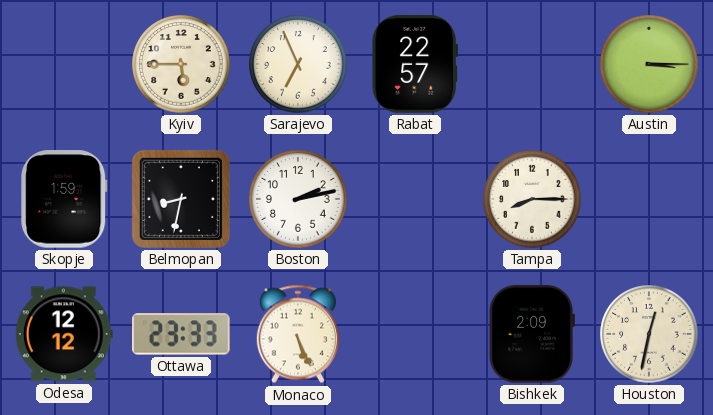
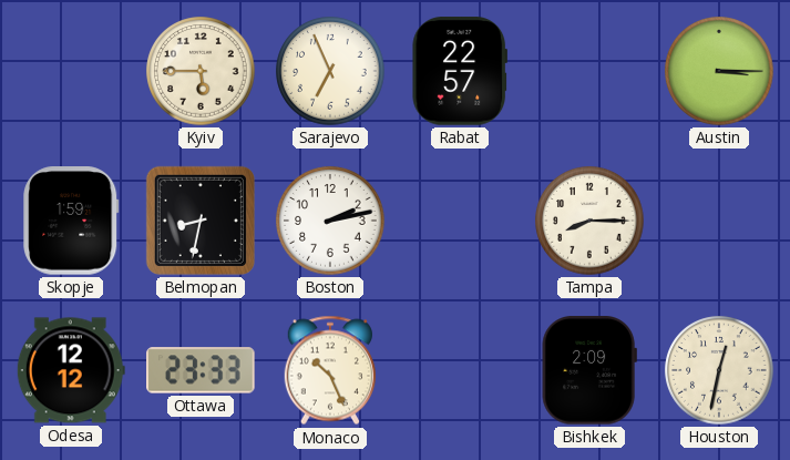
Monaco: 5:26 -> 10:26 (329, 370)
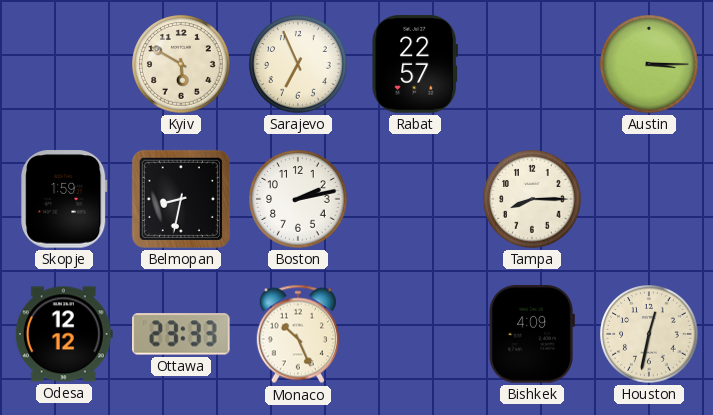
Kyiv: 5:45 -> 5:50 (181, 64)
Bishkek: 2:09 -> 4:09 (532, 334)
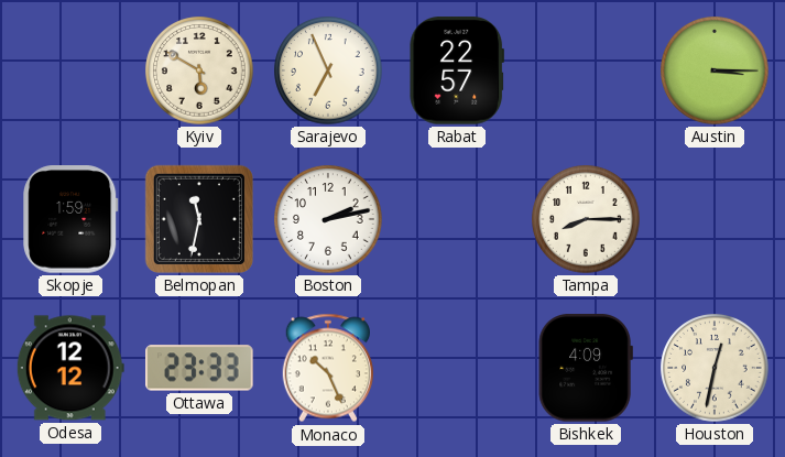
Belmopan: 8:32 -> 11:32 (199, 219)
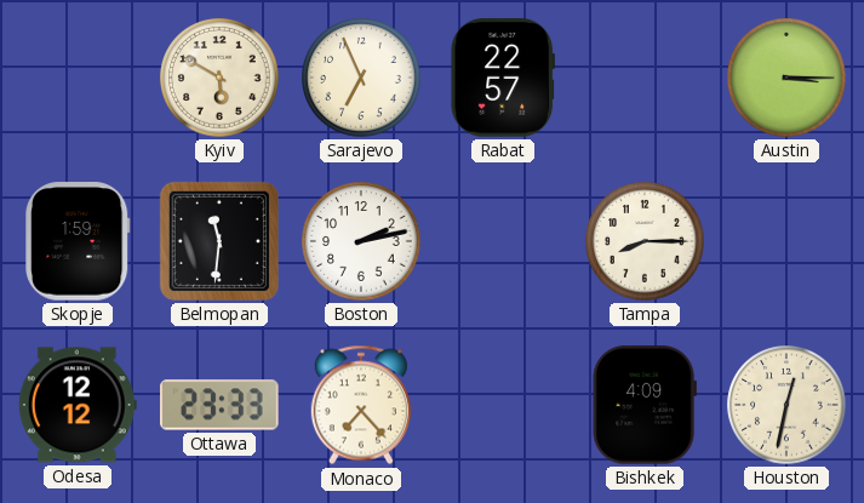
Belmopan: 11:32 -> 11:31 (219, 241)
Monaco: 10:26 -> 7:23 (360, 405)
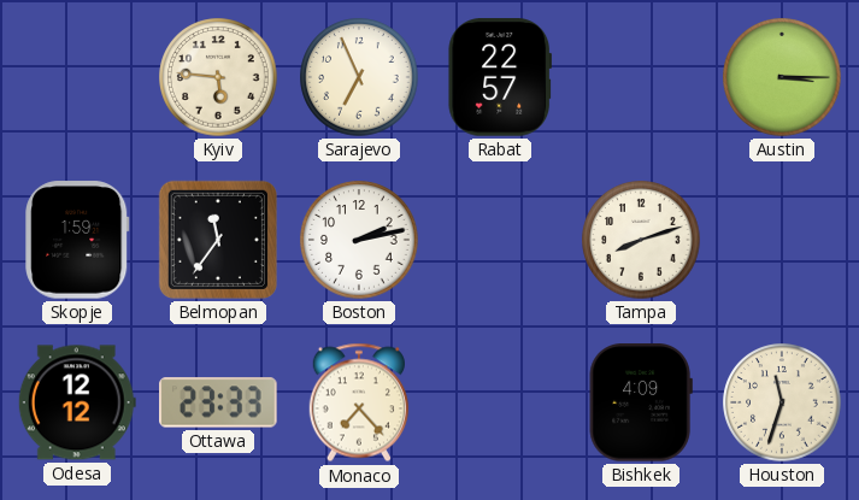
Kyiv: 5:50 -> 5:46 (218, 77)
Belmopan: 11:31 -> 11:36 (218, 240)
Tampa: 8:15 -> 8:12 (641, 240)
Houston: 12:32 -> 11:33 (782, 402)
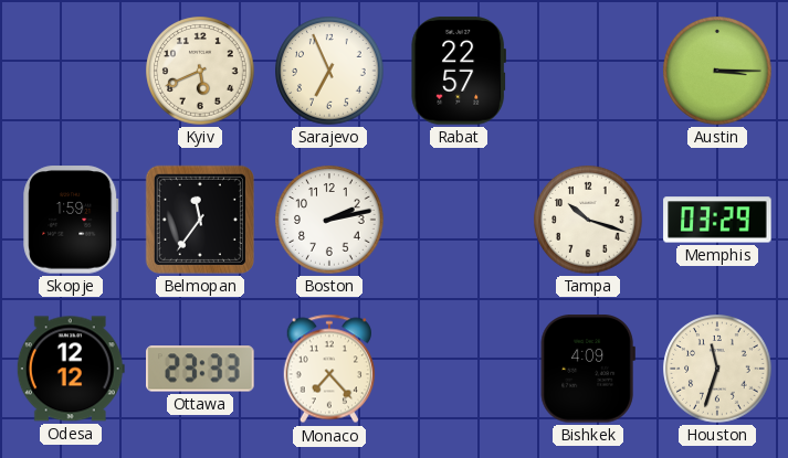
Kyiv: 5:46 -> 5:41 (200, 71)
Tampa: 8:12 -> 10:18 (588, 220)
Memphis: none -> 03:29 (717, 220)
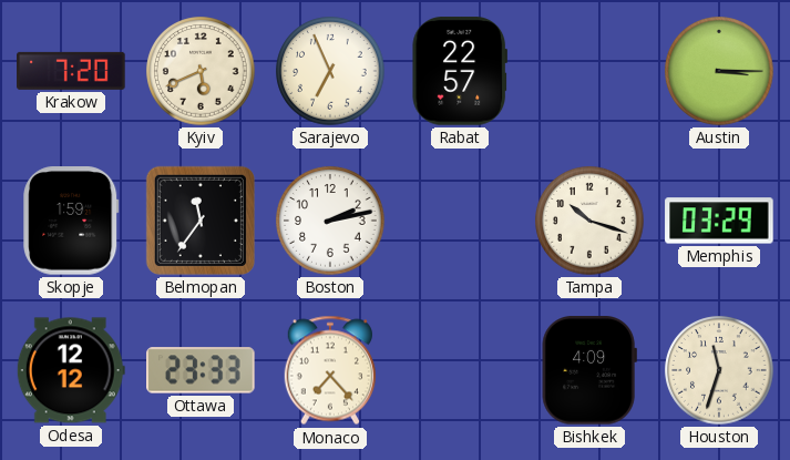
Krakow: none -> 7:20 (71, 71)
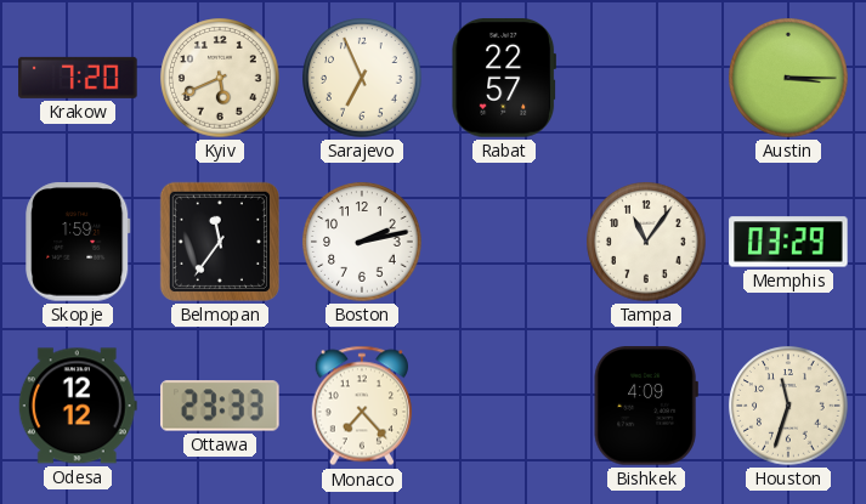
Tampa: 10:18 -> 11:06 (646, 242)
